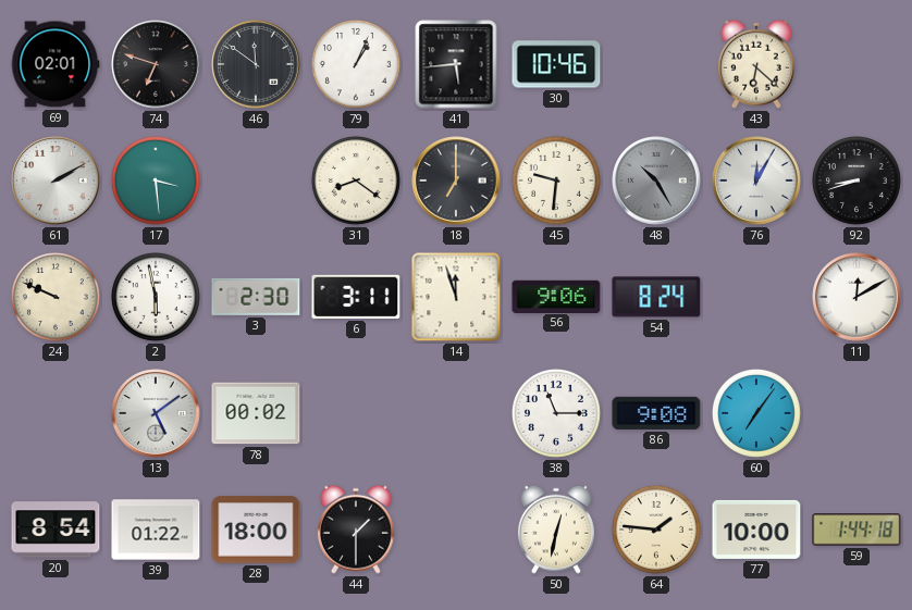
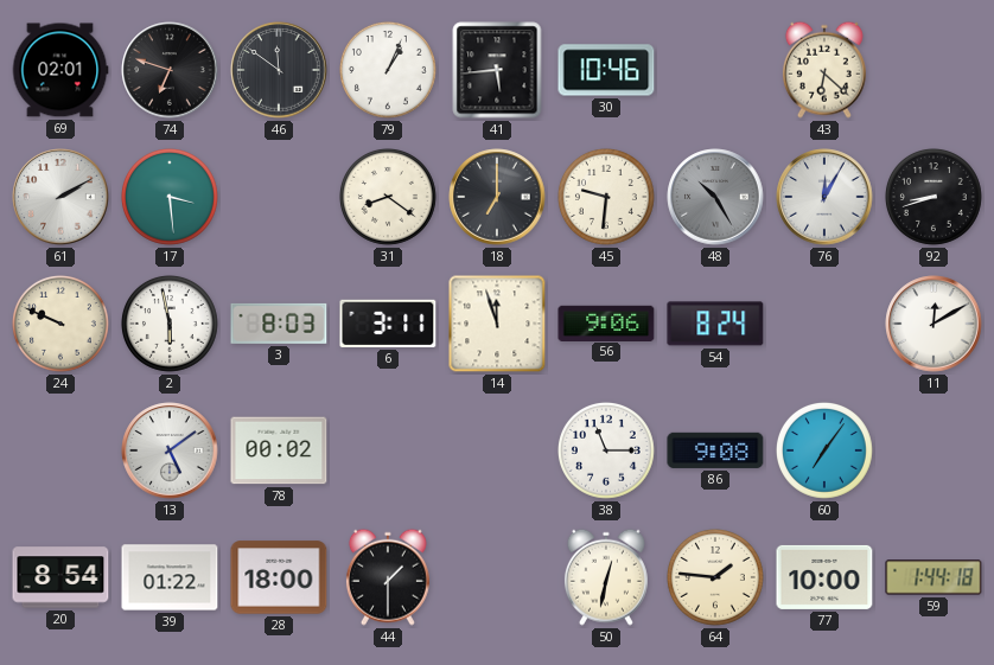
3: 2:30 -> 8:03 (279, 324)
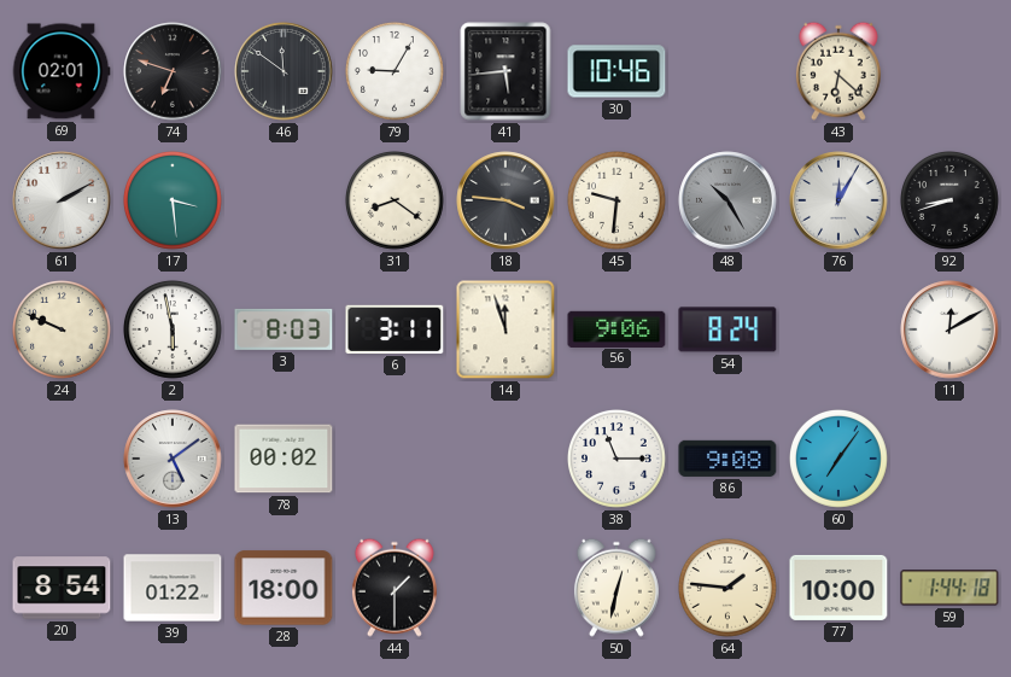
79: 1:04 -> 9:05 (396, 72)
18: 7:00 -> 3:46 (505, 200)
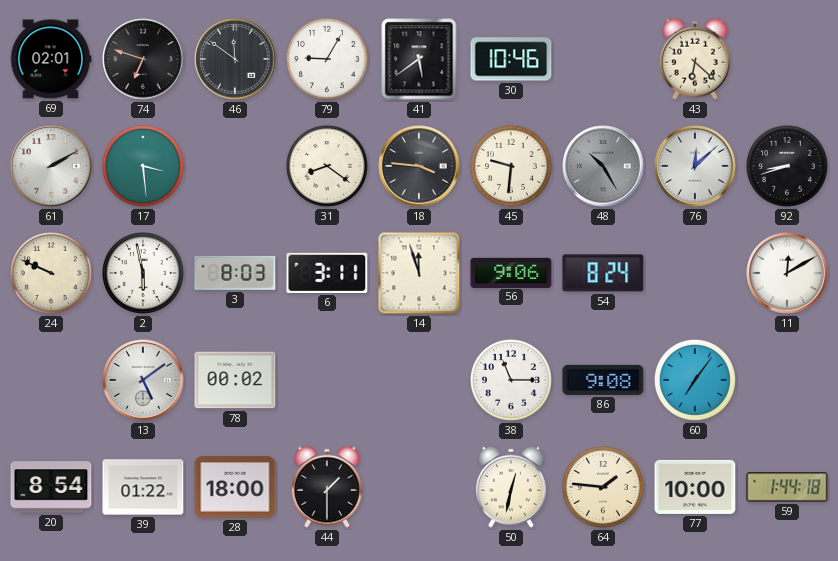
41: 5:44 -> 5:39 (419, 59)
76: 12:05 -> 12:08 (695, 166)
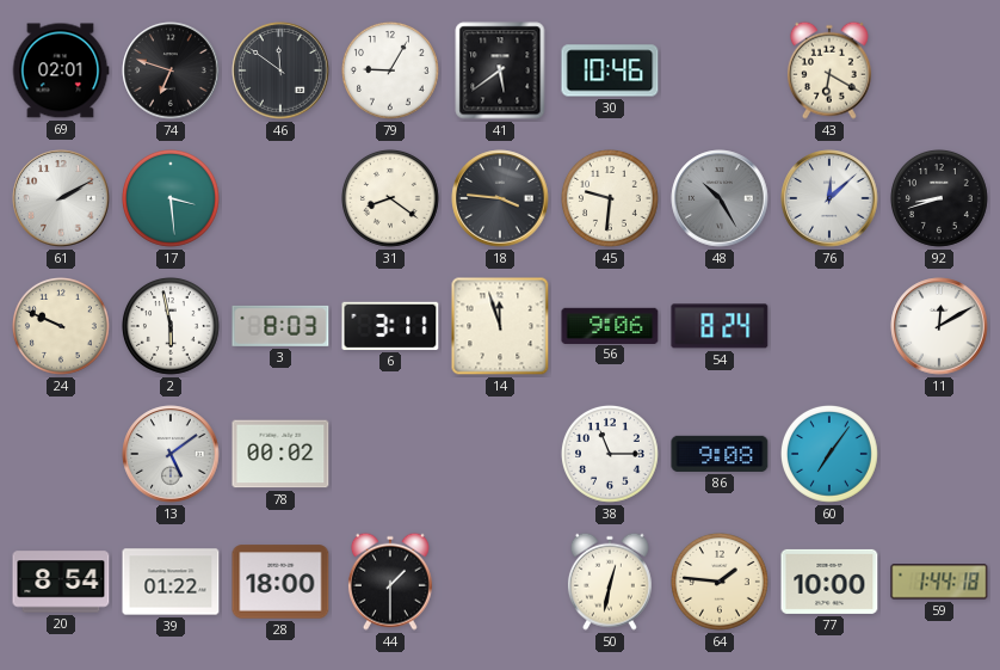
43: 6:22 -> 6:20 (829, 70)
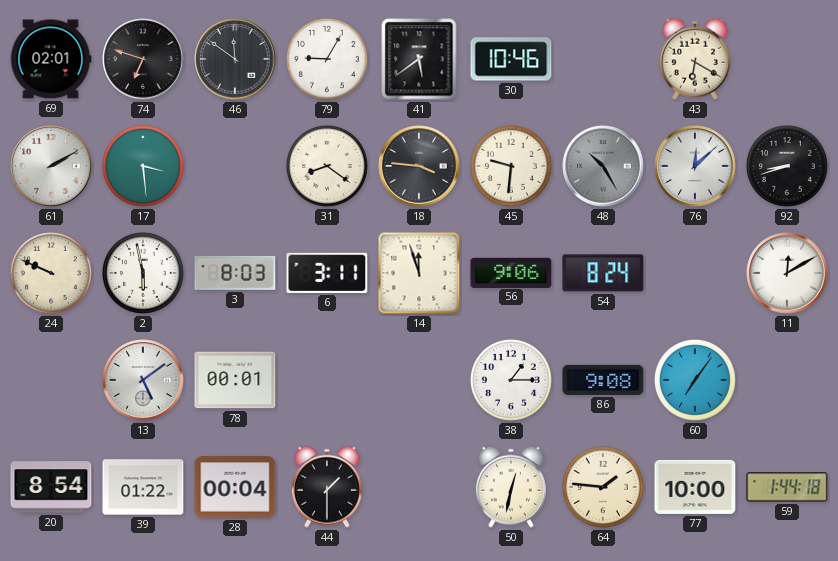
78: 00:02 -> 00:01 (235, 380)
38: 11:15 -> 1:15 (512, 381)
28: 18:00 -> 00:04 (235, 487)
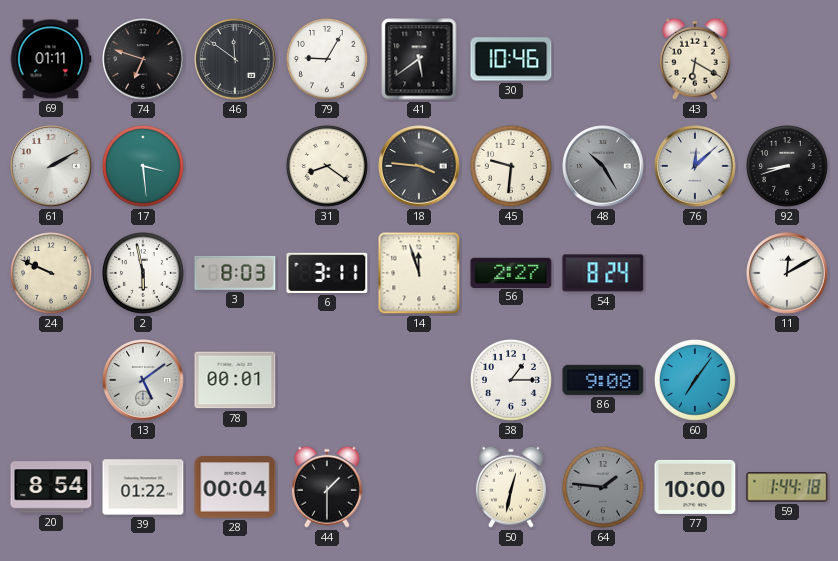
69: 02:01 -> 01:11 (51, 59)
56: 9:06 -> 2:27 (511, 272)
64 dial: cream -> grey (604, 488)
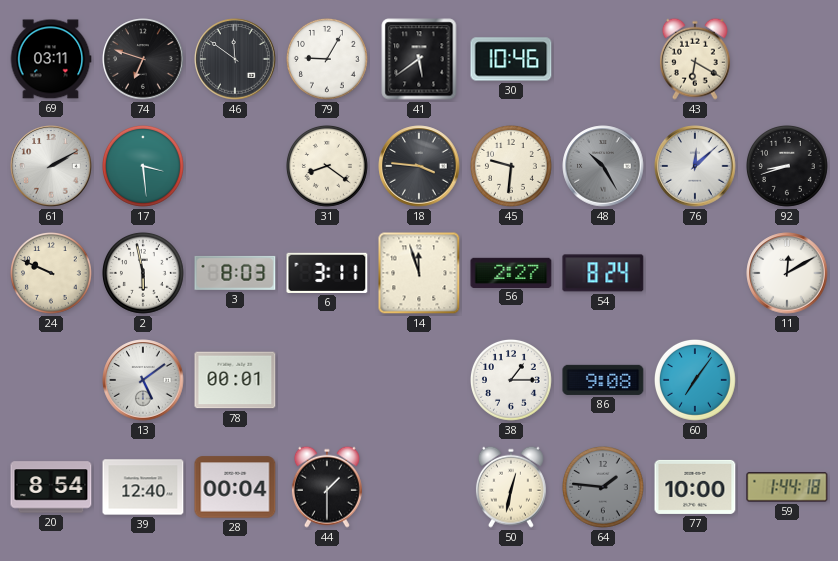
69: 01:11 -> 03:11 (51, 59)
39: 01:22 -> 12:40 (143, 487)
